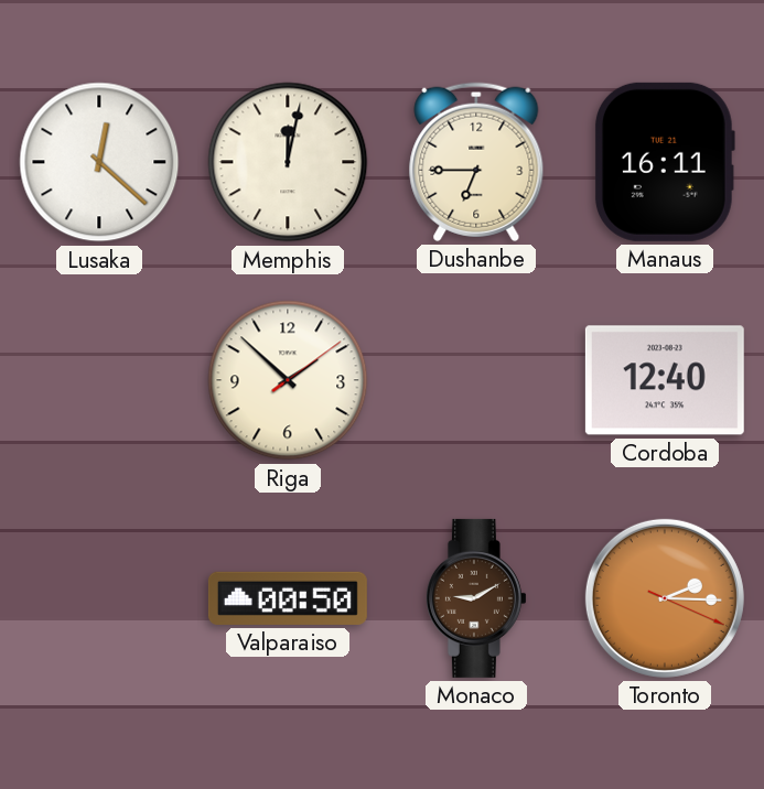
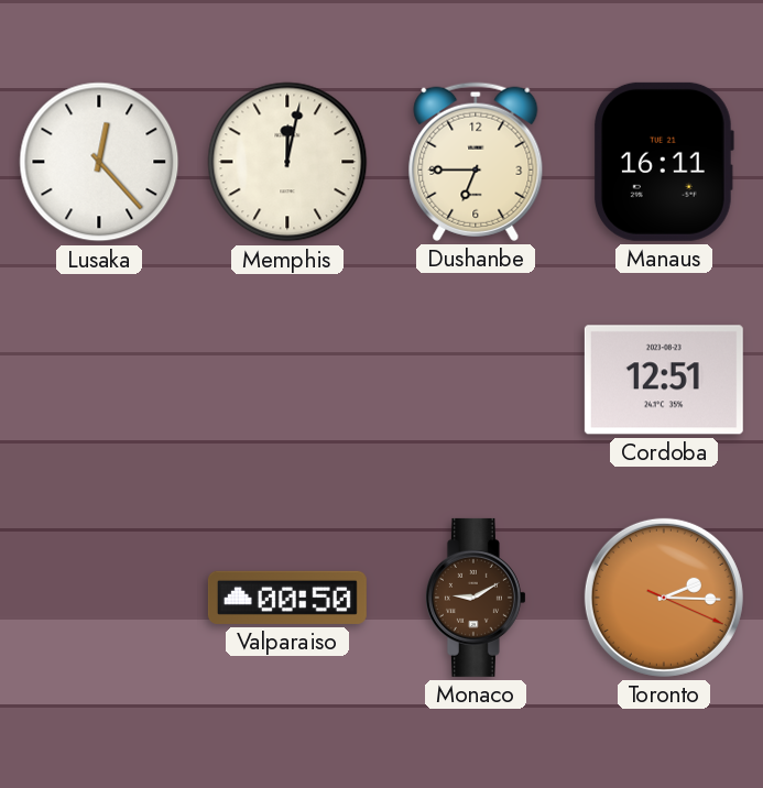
Lusaka: 12:22 -> 12:23 (99, 162)
Riga: 1:52 -> none (288, 380)
Cordoba: 12:40 -> 12:51 (664, 380)
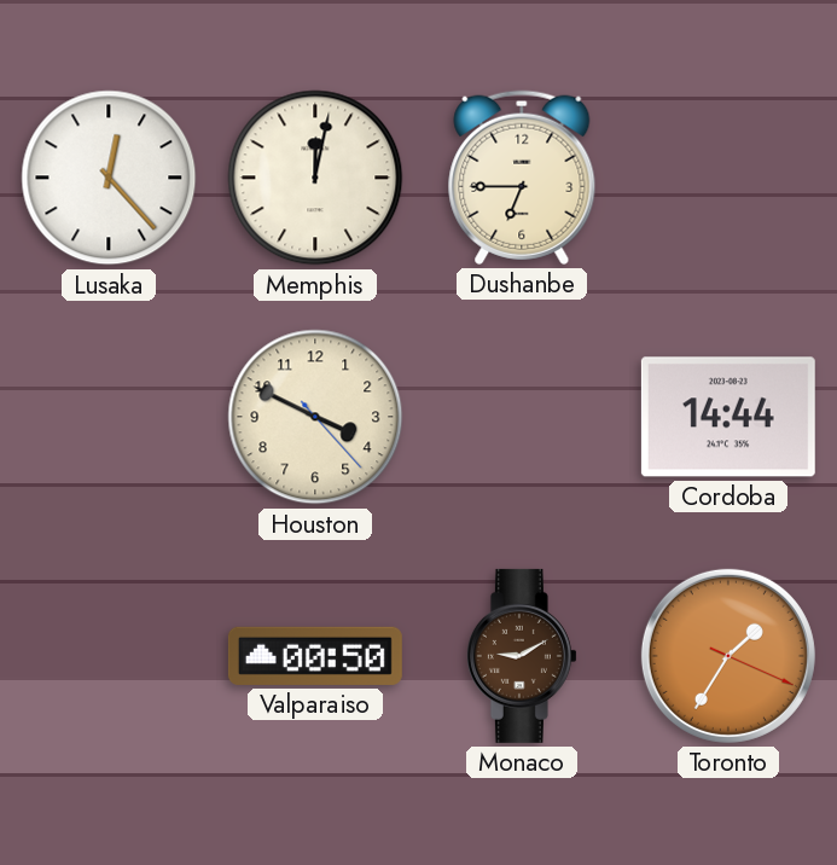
Manaus: 16:11 -> none (663, 162)
Houston: none -> 3:49 (315, 417)
Cordoba: 12:51 -> 14:44 (728, 417)
Toronto: 2:15 -> 1:35 (728, 656)
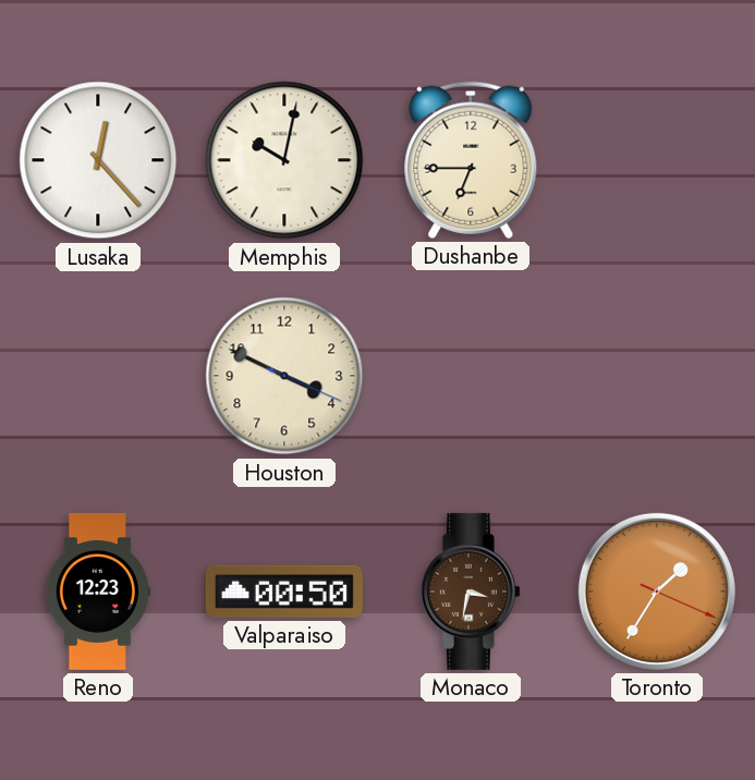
Memphis: 12:02 -> 10:02 (284, 160)
Houston: 3:49:23 -> 3:49:19 (284, 376)
Cordoba: 14:44 -> none (728, 417)
Reno: none -> 12:23 (98, 592)
Monaco: 9:10 -> 3:32 (471, 592)
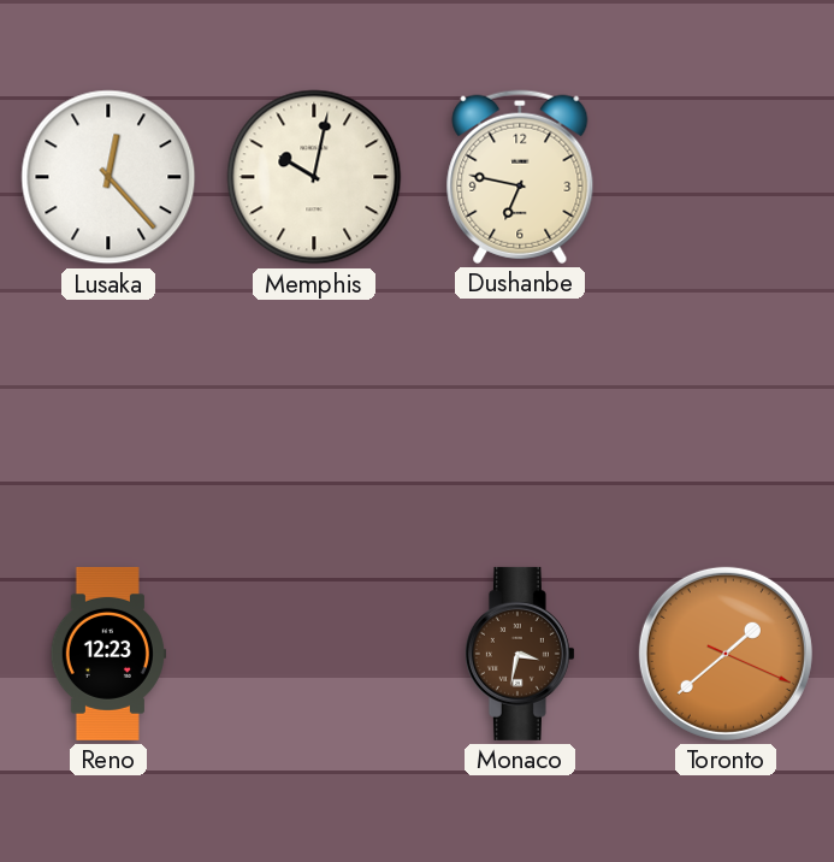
Dushanbe: 6:45 -> 6:47 (520, 177)
Houston: 3:49 -> none (284, 376)
Valparaiso: 00:50 -> none (284, 592)
Toronto: 1:35 -> 1:38 (726, 654)
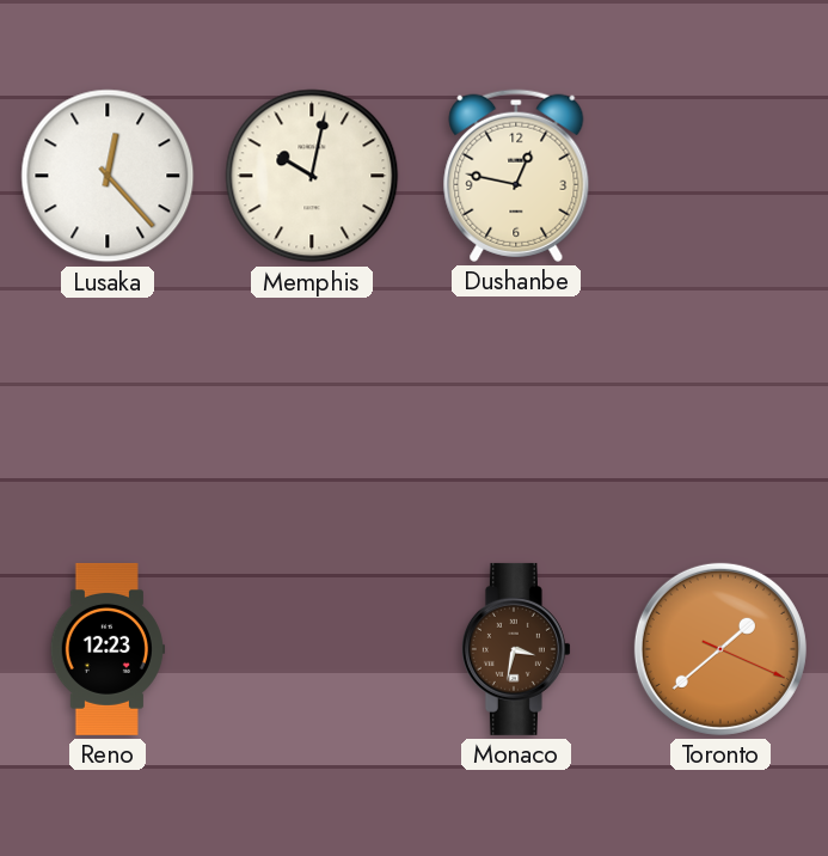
Dushanbe: 6:47 -> 12:47 (516, 176)
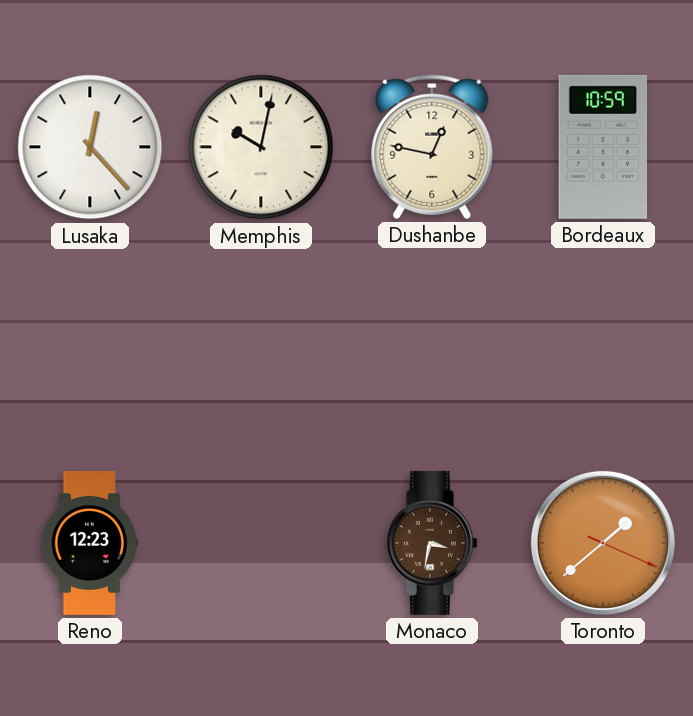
Bordeaux: none -> 10:59 (603, 147)
